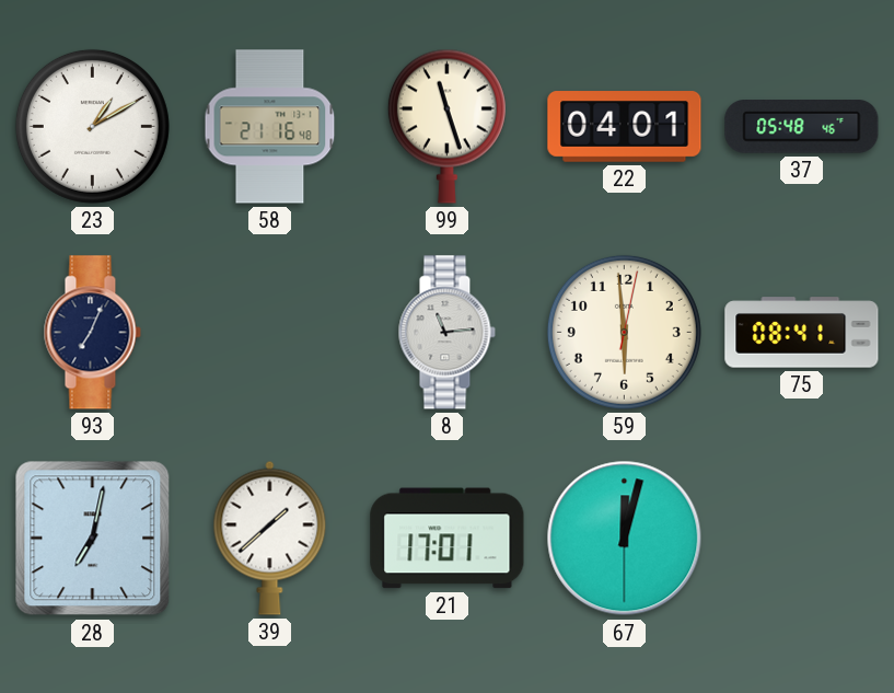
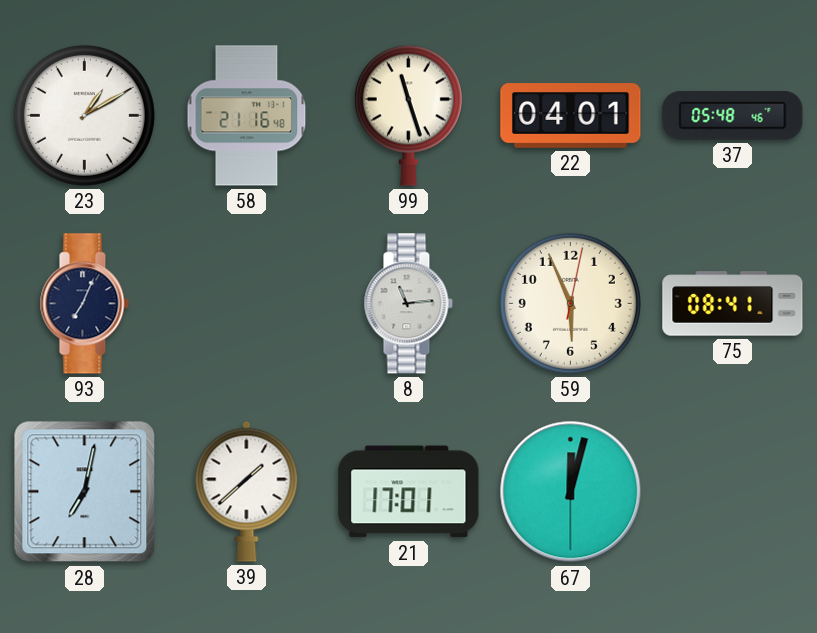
59: 5:59 -> 5:56 (570, 303)
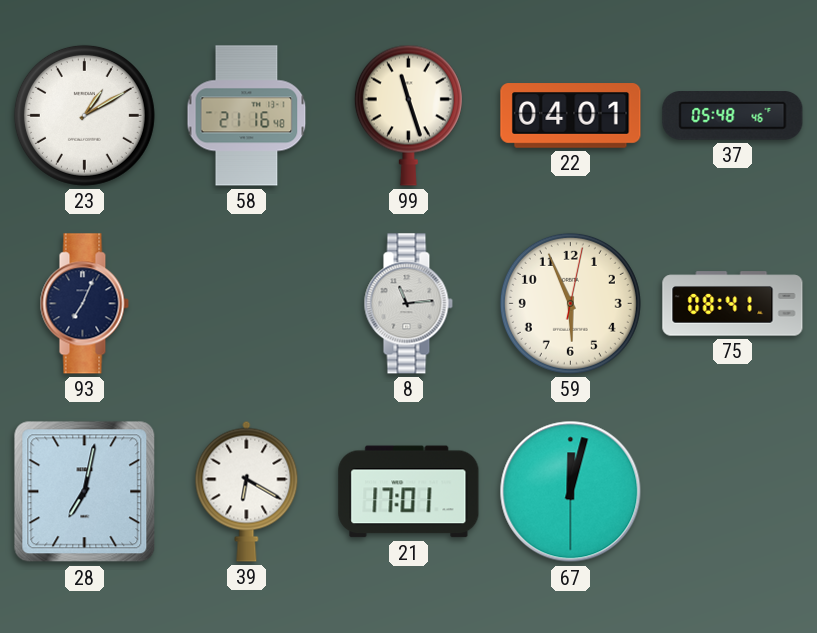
39: 1:38 -> 6:20 (247, 491)
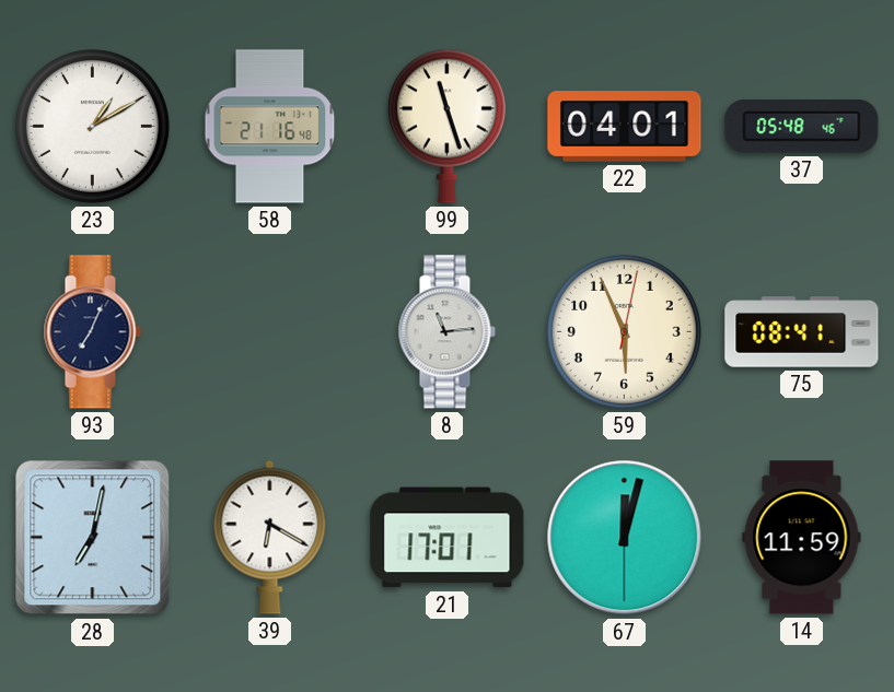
14: none -> 11:59 (802, 538)
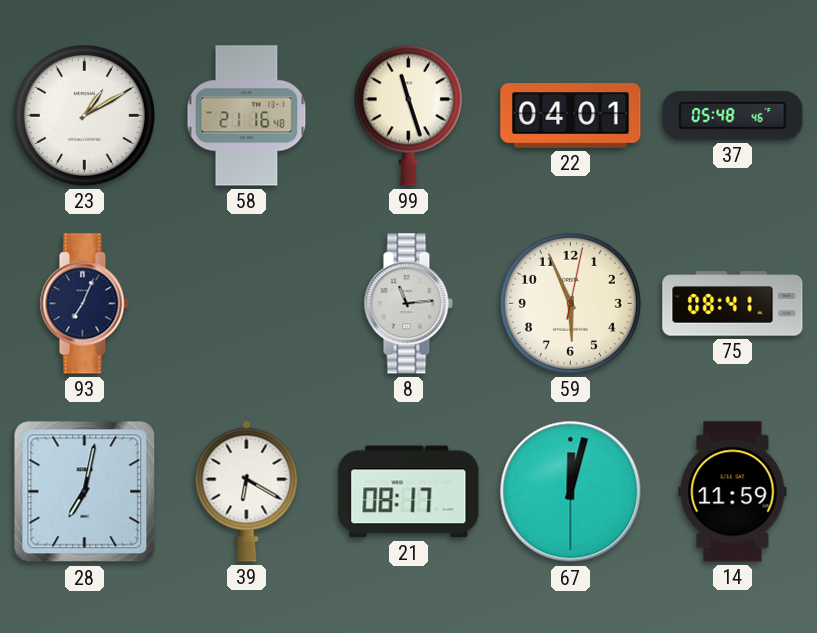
21: 17:01 -> 08:17 (409, 492)
